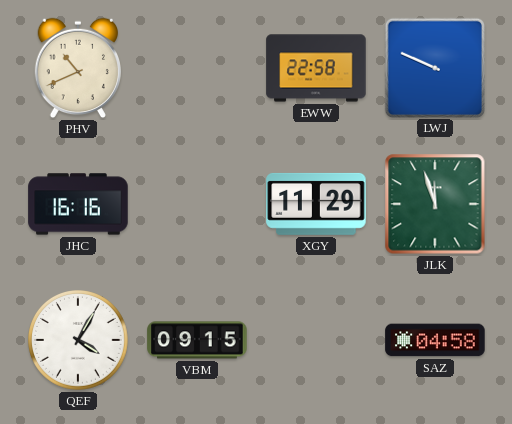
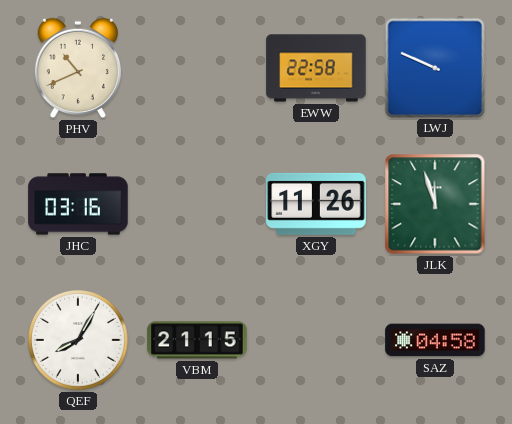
JHC: 16:16 -> 03:16 (78, 204)
XGY: 11:29 -> 11:26 (316, 204)
QEF: 4:05 -> 8:05 (79, 341)
VBM: 09:15 -> 21:15 (197, 340)
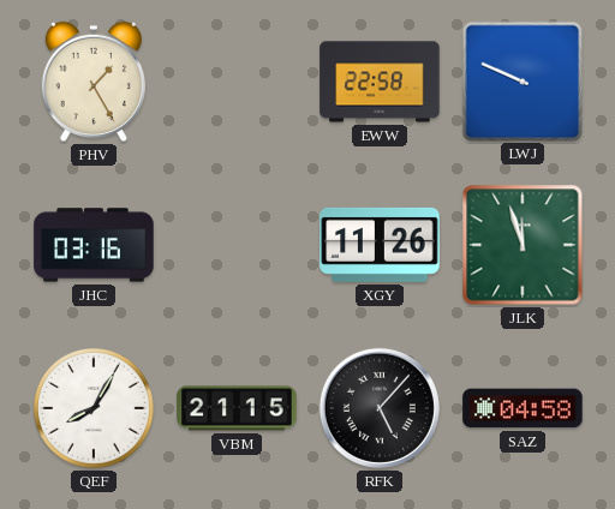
PHV: 10:41 -> 1:25 (92, 82)
RFK: none -> 5:07 (380, 408)
